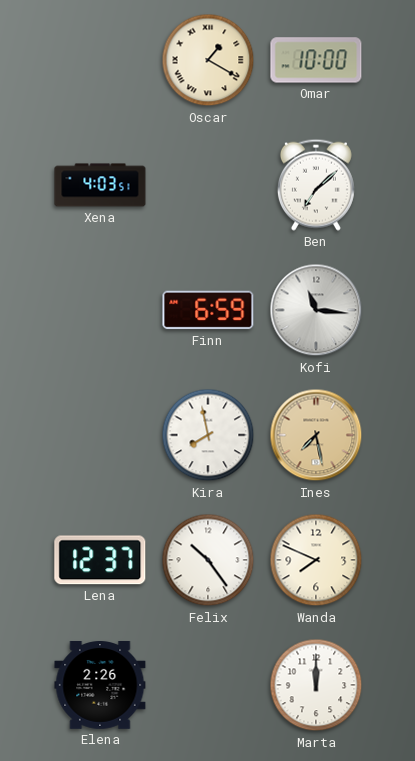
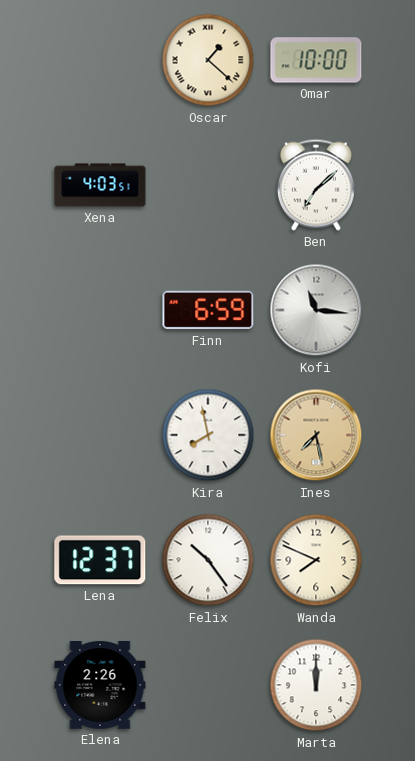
Oscar: 1:20 -> 1:22 (208, 60)
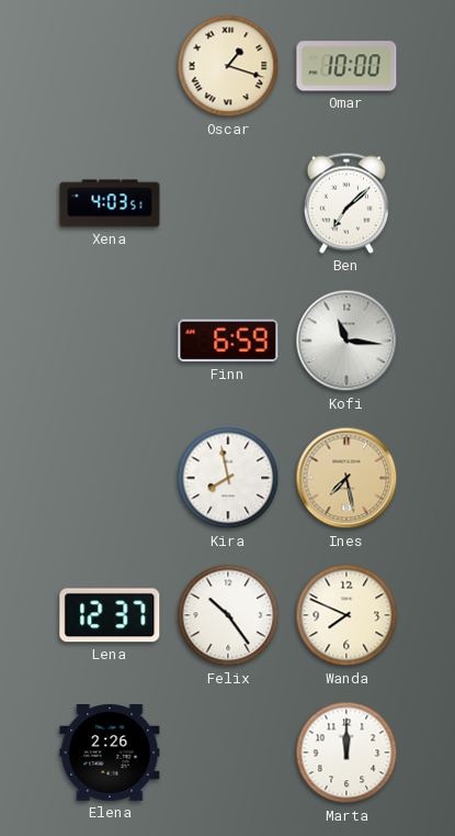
Oscar: 1:22 -> 1:18 (228, 66)
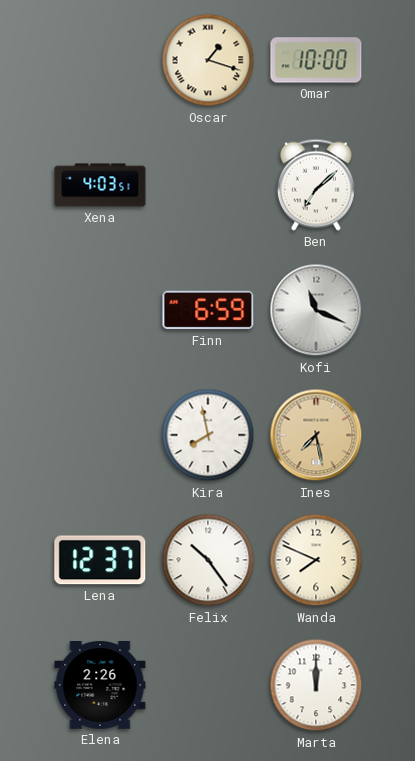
Kofi: 11:16 -> 11:19 (316, 310)
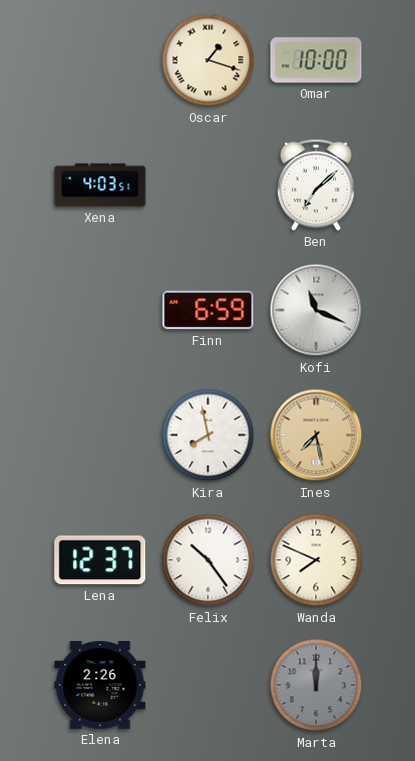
Marta dial: white -> grey (316, 685)
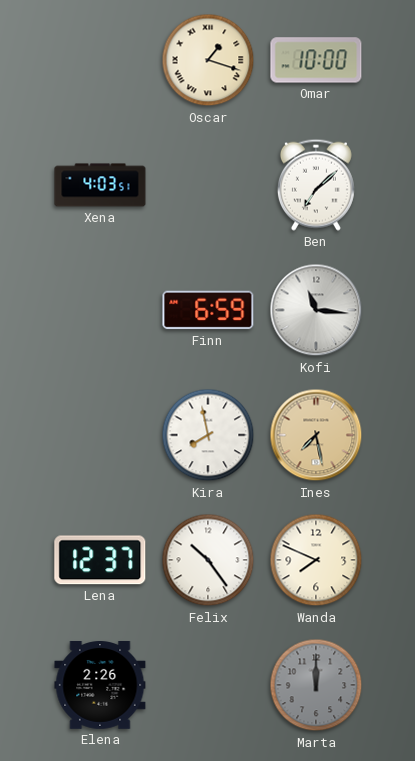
Kofi: 11:19 -> 11:16 (316, 310)
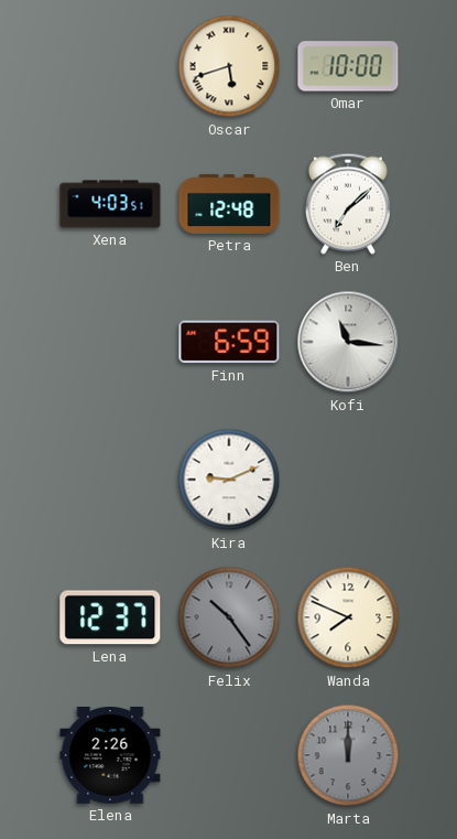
Oscar: 1:18 -> 5:42 (229, 66)
Petra: none -> 12:48 (229, 204)
Kira: 7:58 -> 9:11 (229, 480)
Ines: 7:28 -> none (316, 435)
Felix dial: white -> grey (229, 617)
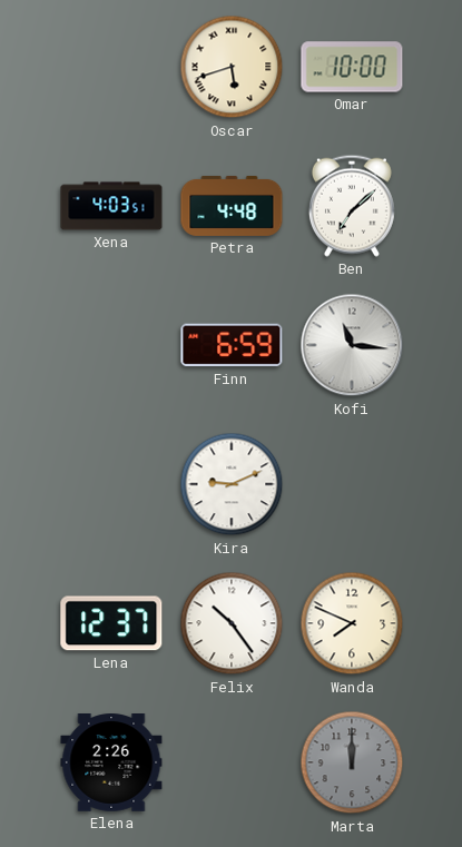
Petra: 12:48 -> 4:48 (232, 206)
Felix dial: grey -> white (232, 623)
